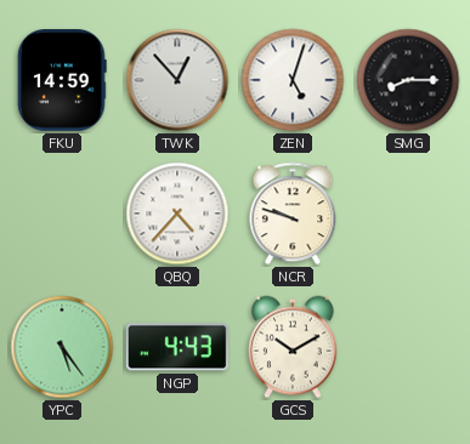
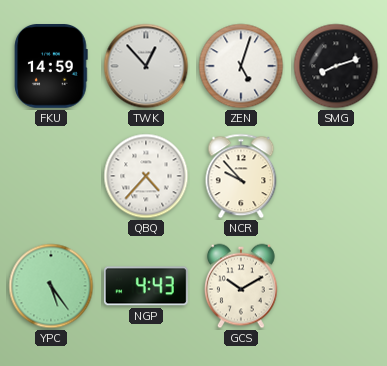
SMG: 8:15 -> 8:12 (336, 66)
NCR: 9:48 -> 9:53 (241, 176)
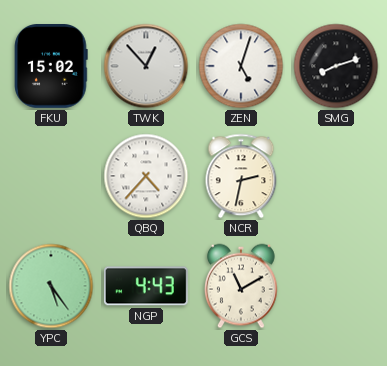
FKU: 14:59 -> 15:02 (51, 67)
NCR: 9:53 -> 2:32 (241, 176)
GCS: 10:10 -> 11:10 (241, 286)
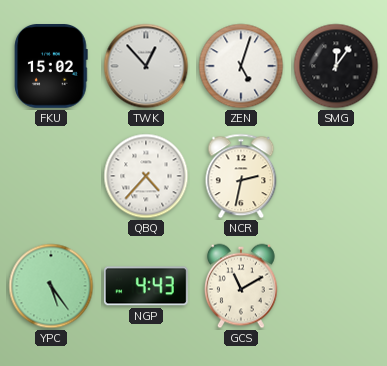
SMG: 8:12 -> 12:06 (336, 66)
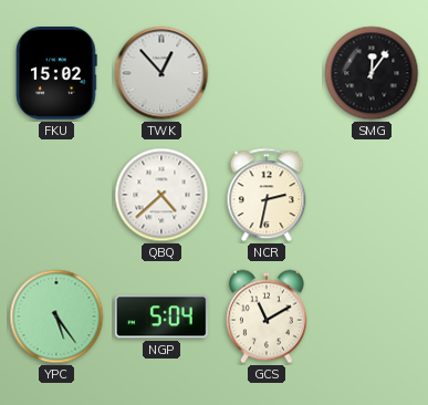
ZEN: 5:03 -> none (241, 66)
QBQ: 4:37 -> 4:38 (161, 195)
NGP: 4:43 -> 5:04 (161, 316)
